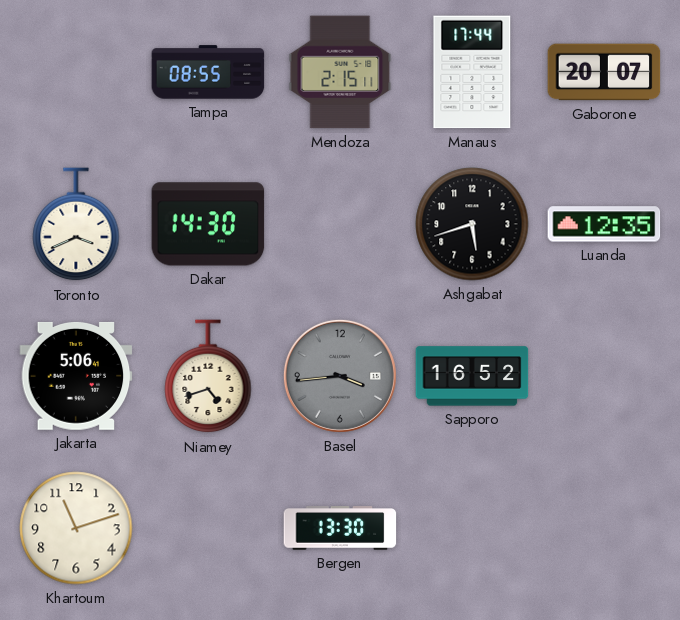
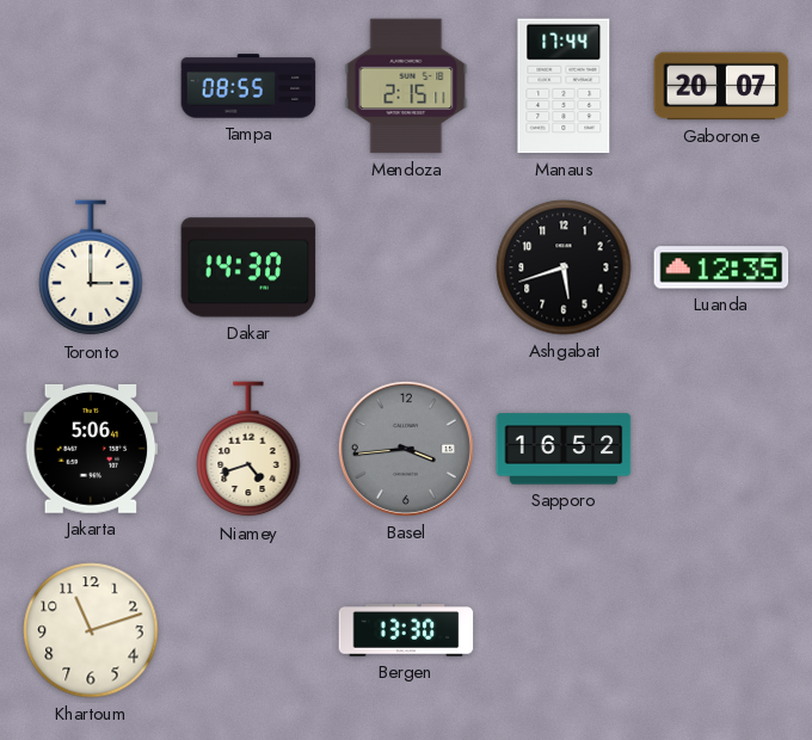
Toronto: 3:41 -> 3:00 (91, 269)
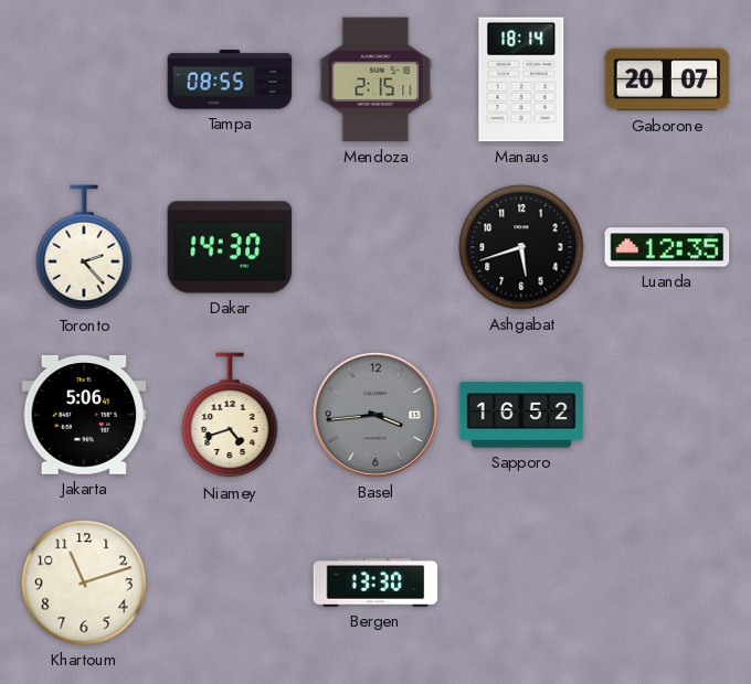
Manaus: 17:44 -> 18:14 (521, 79)
Toronto: 3:00 -> 2:23 (84, 248)
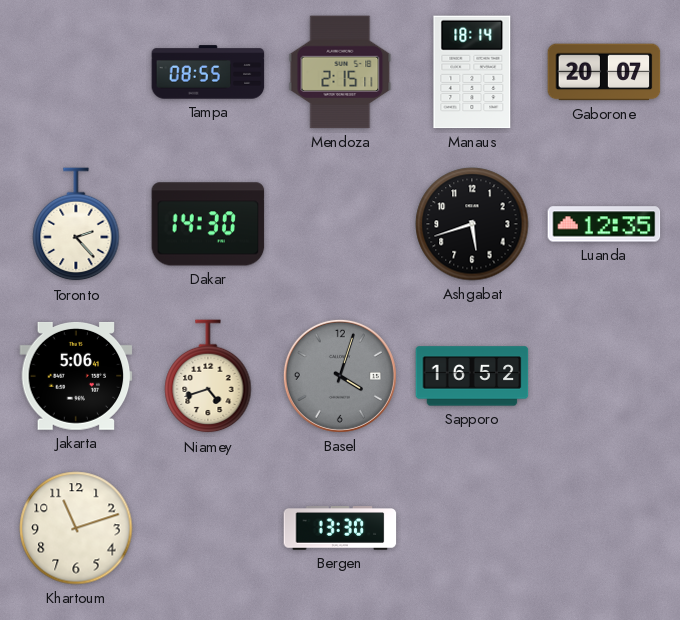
Basel: 3:44 -> 4:03 (340, 376)
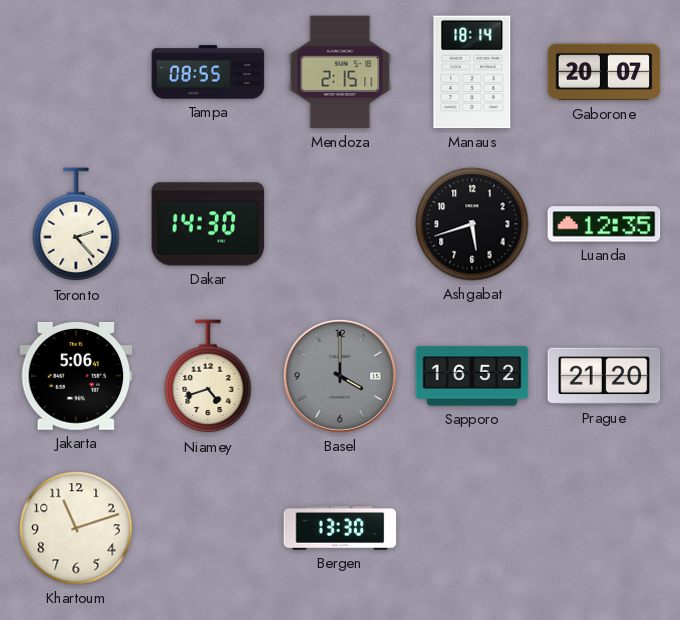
Basel: 4:03 -> 4:00 (340, 376)
Prague: none -> 21:20 (604, 376)
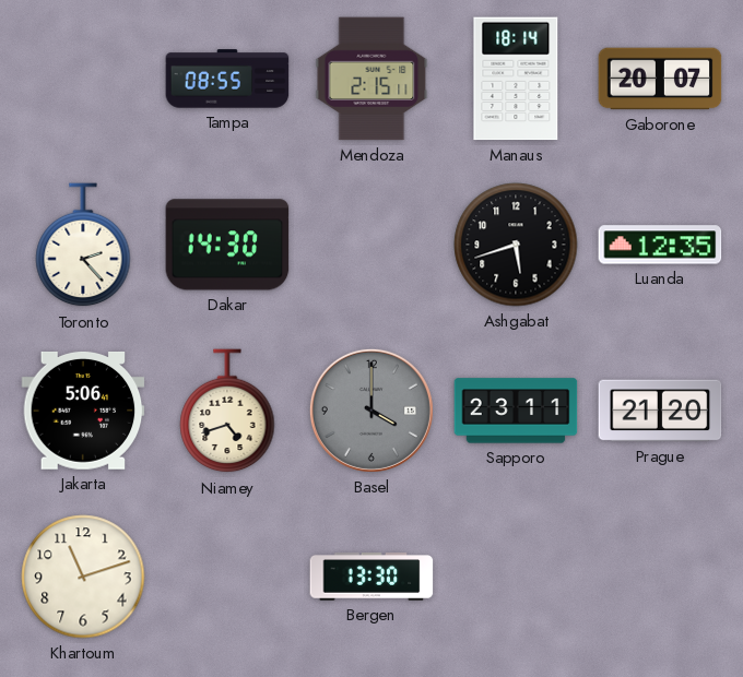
Sapporo: 16:52 -> 23:11 (516, 411)
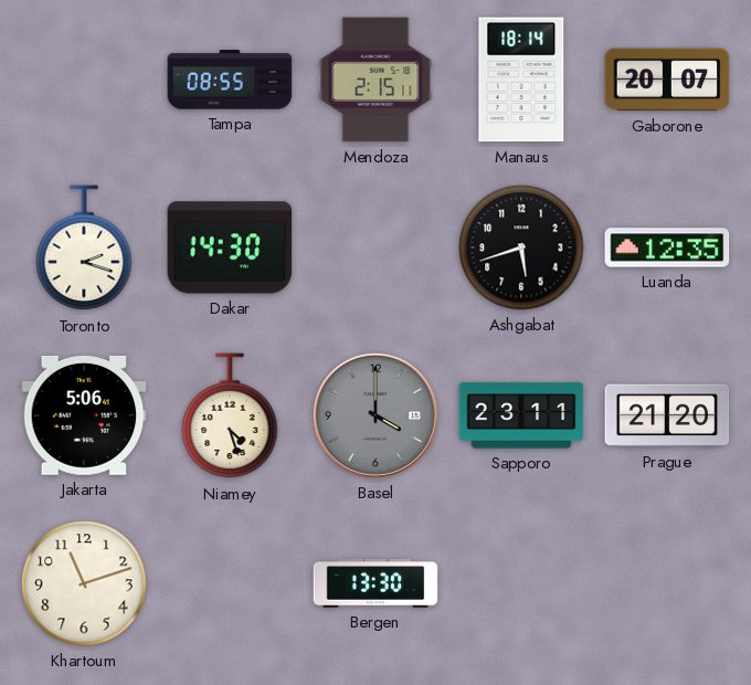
Toronto: 2:23 -> 2:18 (84, 249)
Niamey: 4:42 -> 4:27 (230, 417)
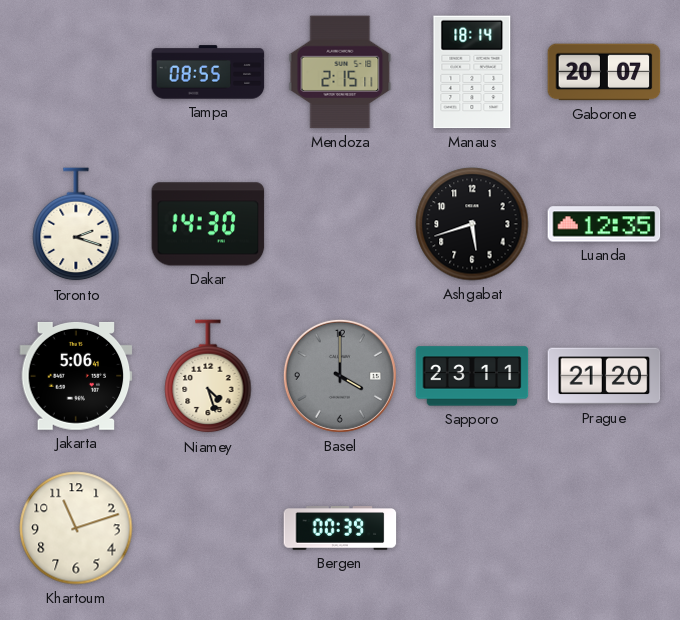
Bergen: 13:30 -> 00:39 (340, 528)
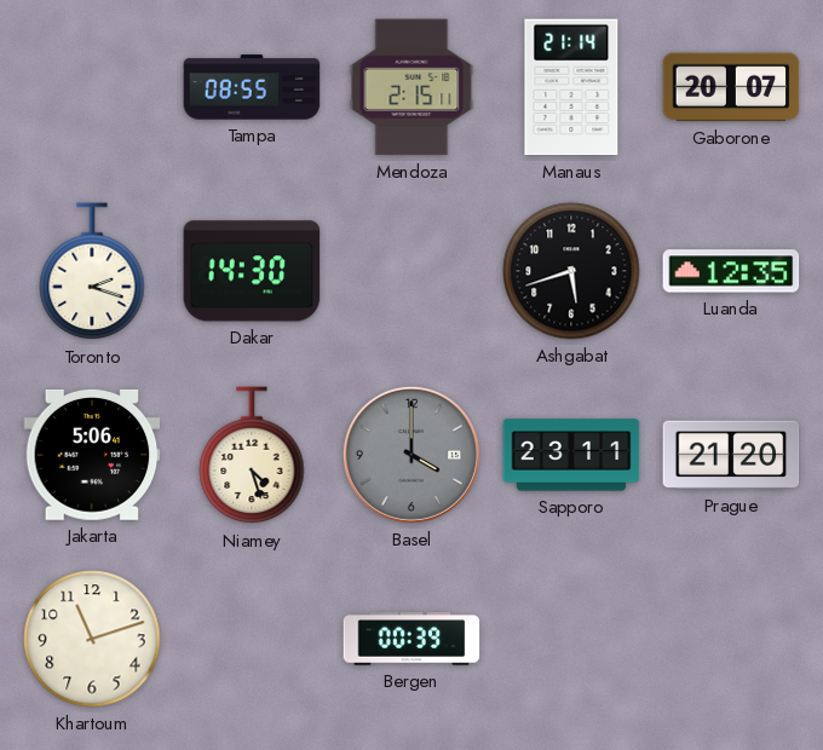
Manaus: 18:14 -> 21:14 (571, 87)
